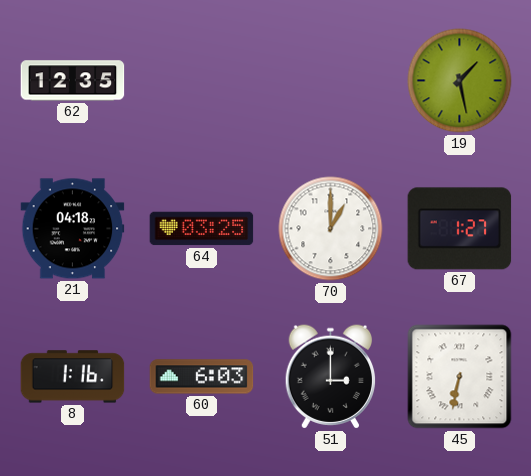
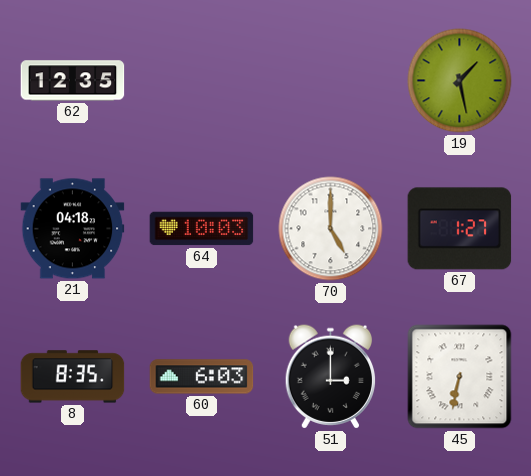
64: 03:25 -> 10:03 (202, 229)
70: 1:00 -> 5:00 (331, 229)
8: 1:16 -> 8:35 (73, 377)
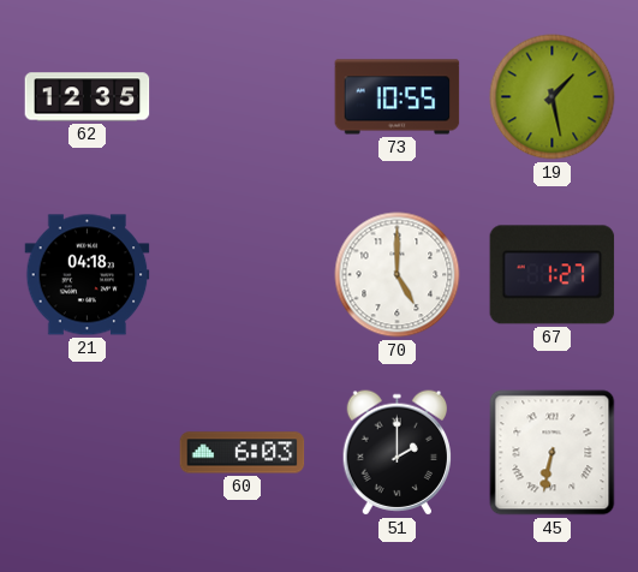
73: none -> 10:55 (398, 97)
64: 10:03 -> none (202, 229)
8: 8:35 -> none (73, 377)
51: 3:00 -> 2:00 (398, 453)
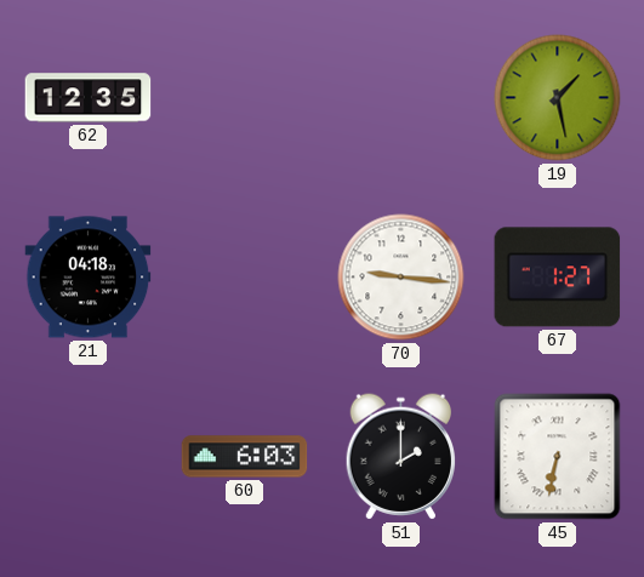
73: 10:55 -> none (398, 97)
70: 5:00 -> 9:16 (401, 278)
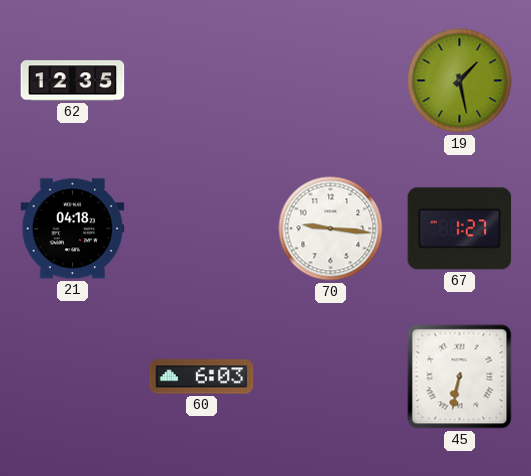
51: 2:00 -> none (401, 457)
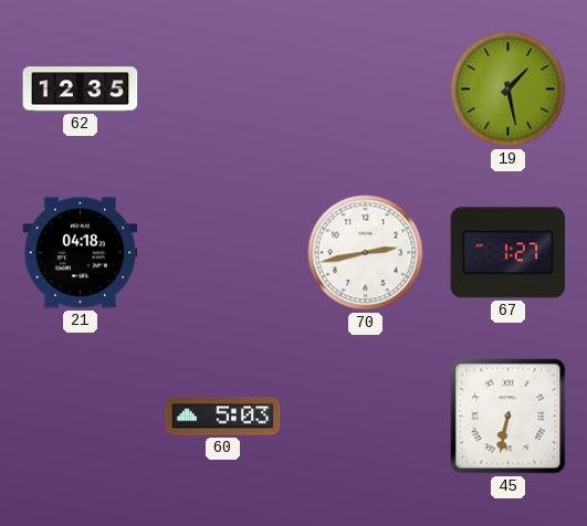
70: 9:16 -> 2:43 (366, 253)
60: 6:03 -> 5:03 (223, 417)
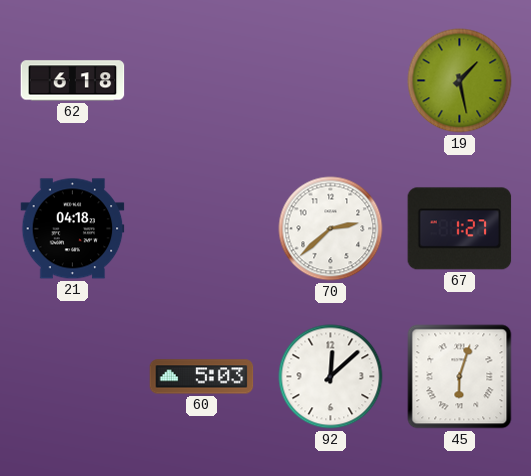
62: 12:35 -> 6:18 (73, 81)
70: 2:43 -> 2:38 (331, 229)
92: none -> 12:08 (331, 377)
45: 6:32 -> 6:03 (460, 377)
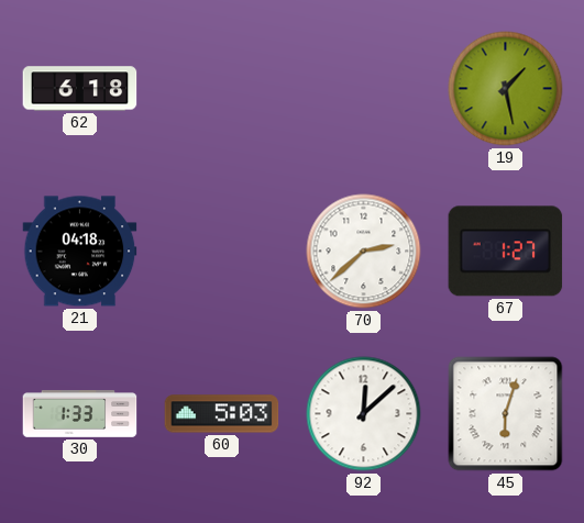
30: none -> 1:33 (80, 414)
